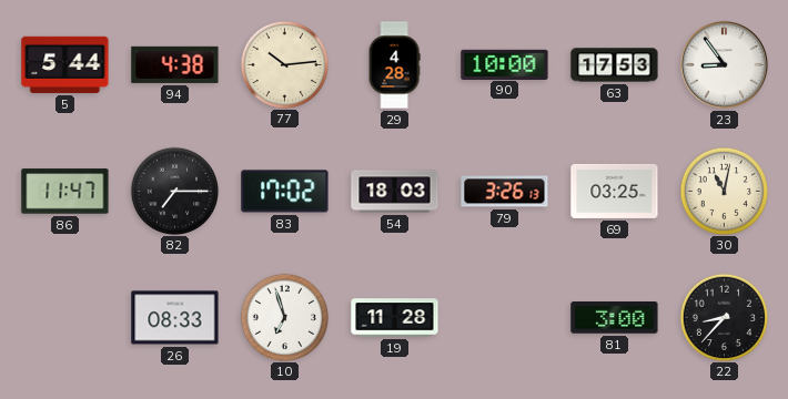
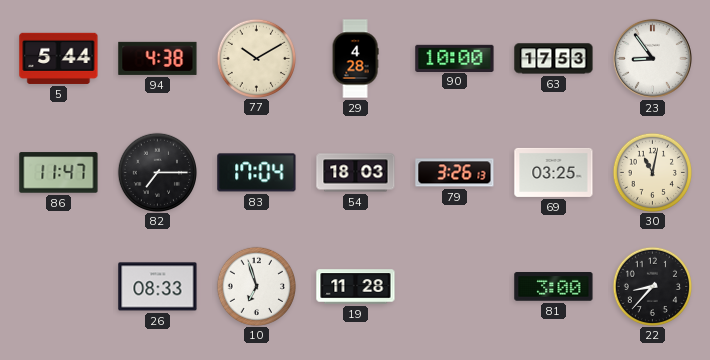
77: 10:14 -> 10:10 (256, 58)
83: 17:02 -> 17:04 (257, 173)
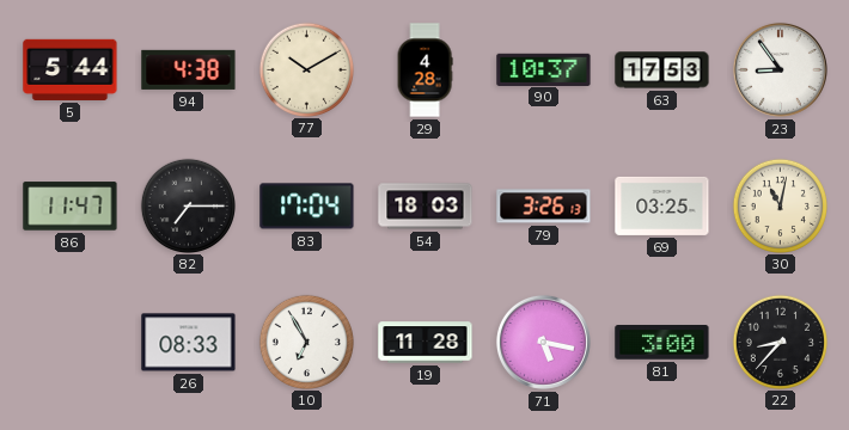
90: 10:00 -> 10:37 (544, 69)
10: 6:57 -> 6:55 (306, 342)
71: none -> 5:17 (543, 342)
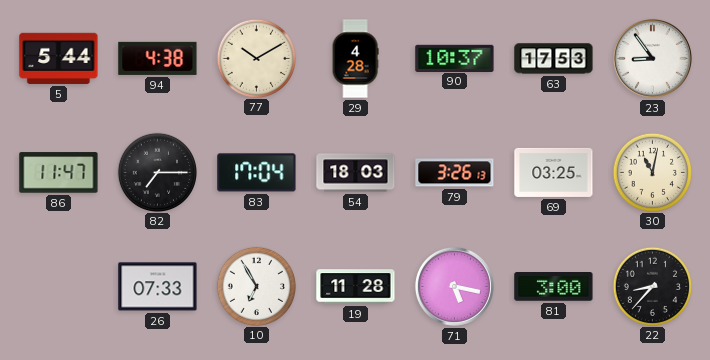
26: 08:33 -> 07:33 (158, 287)
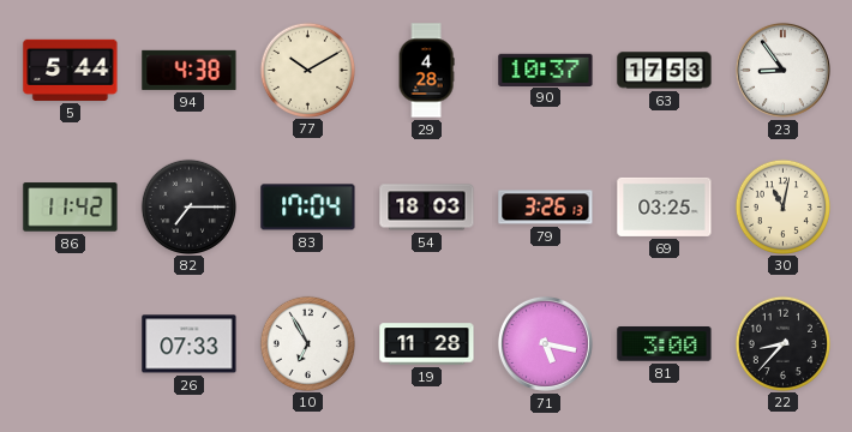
86: 11:47 -> 11:42 (71, 208)
